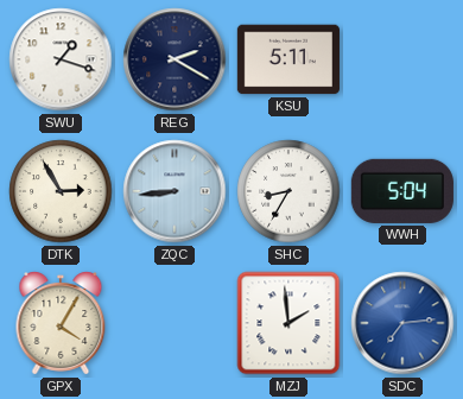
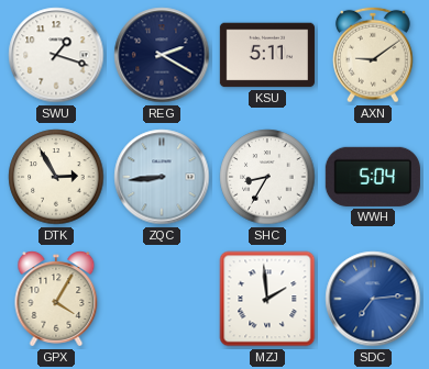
AXN: none -> 9:09 (374, 55)
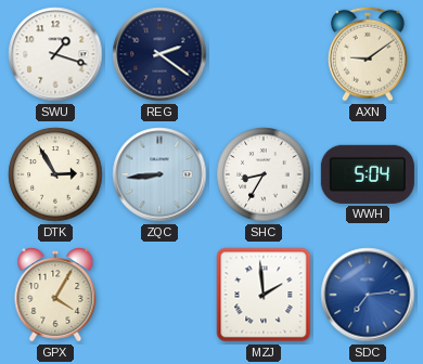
REG: 2:20 -> 2:21 (159, 54)
KSU: 5:11 -> none (266, 55)
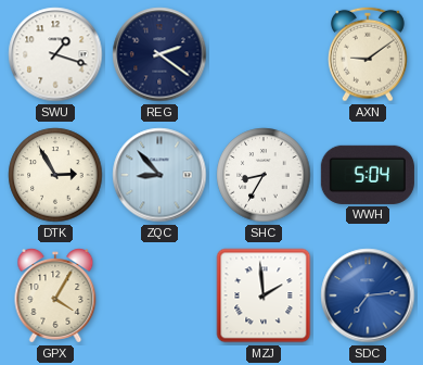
ZQC: 8:44 -> 8:53 (159, 175)
